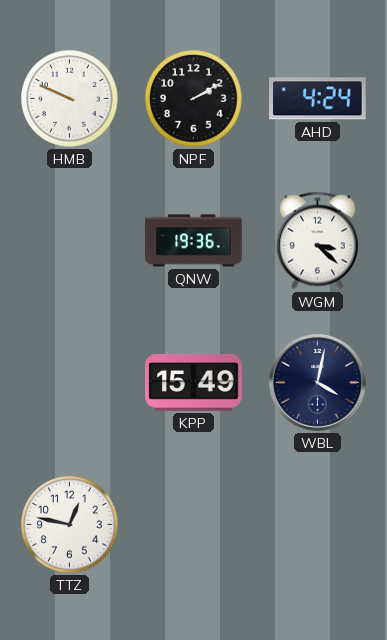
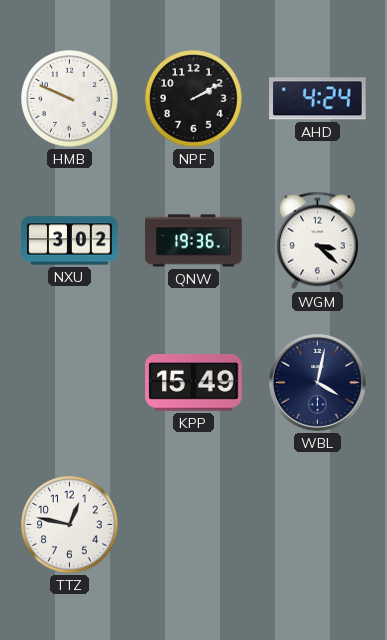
NXU: none -> 3:02 (70, 241)
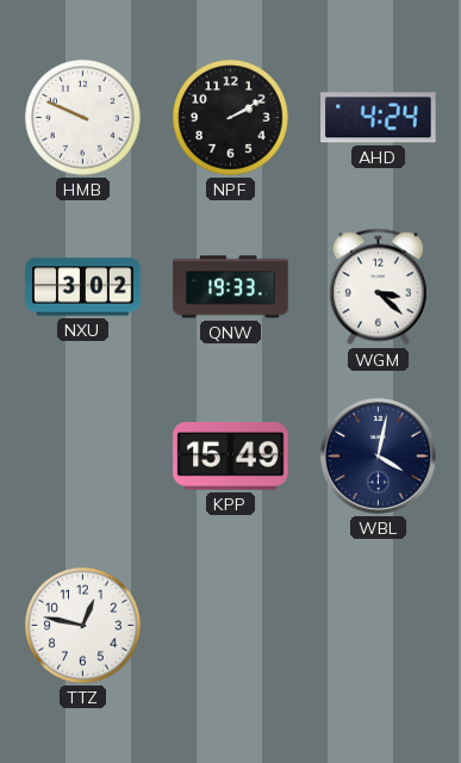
QNW: 19:36 -> 19:33 (231, 287)
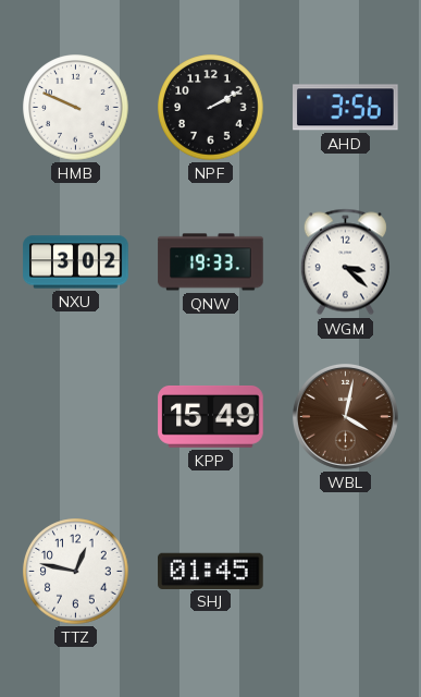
AHD: 4:24 -> 3:56 (346, 108)
WBL dial: navy -> brown (345, 416)
SHJ: none -> 01:45 (211, 571)
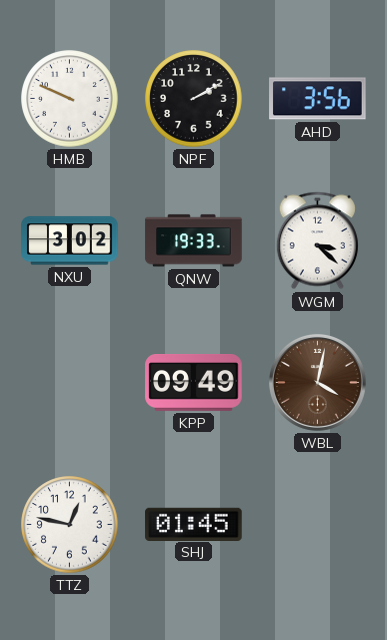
KPP: 15:49 -> 09:49 (194, 383)
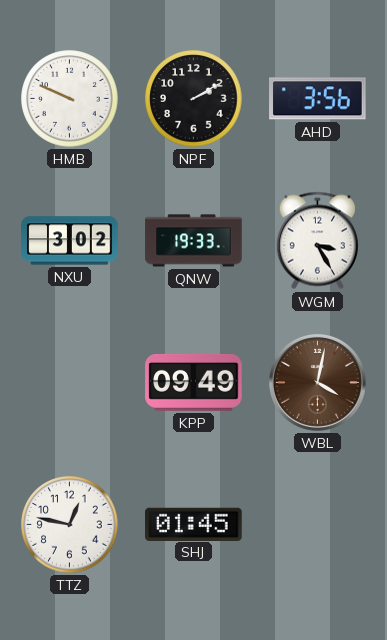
WGM: 3:22 -> 3:25 (317, 241)
